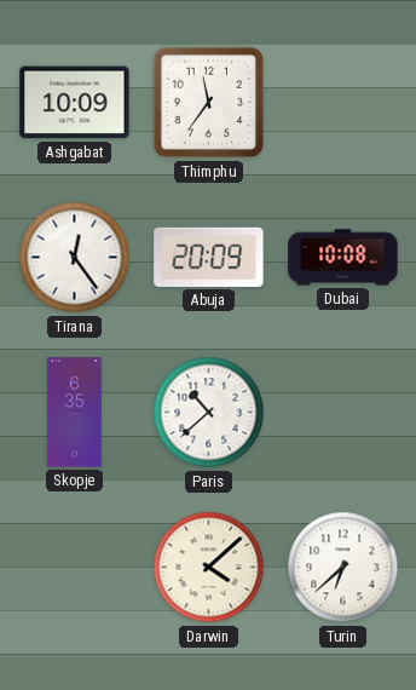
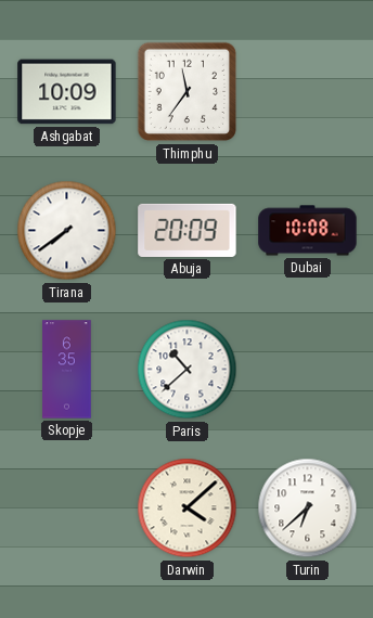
Tirana: 12:24 -> 7:39 (67, 231)
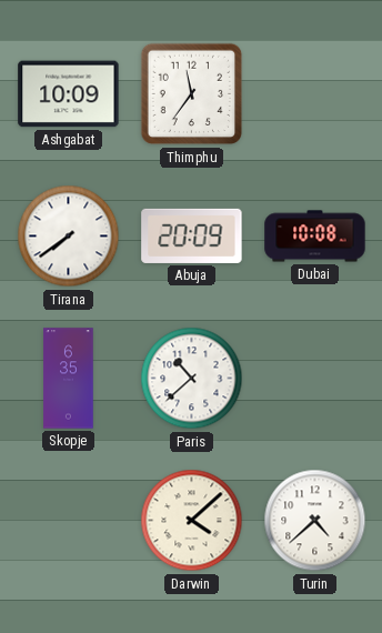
Turin: 6:38 -> 4:38 (315, 521)
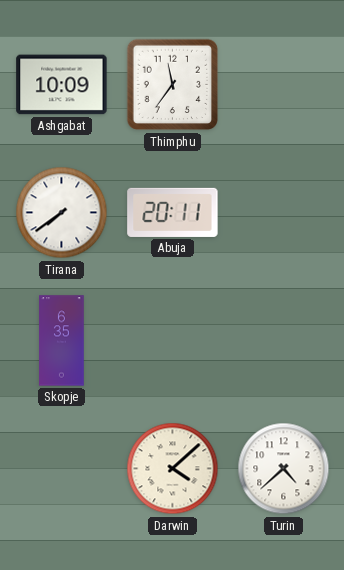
Abuja: 20:09 -> 20:11 (173, 212)
Dubai: 10:08 -> none (315, 237)
Paris: 10:38 -> none (192, 379)
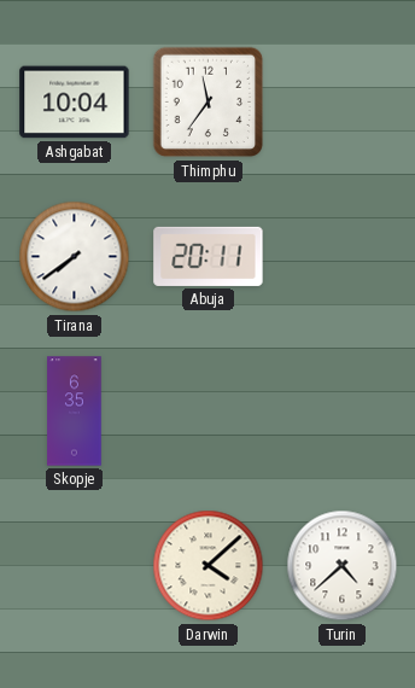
Ashgabat: 10:09 -> 10:04 (75, 103)
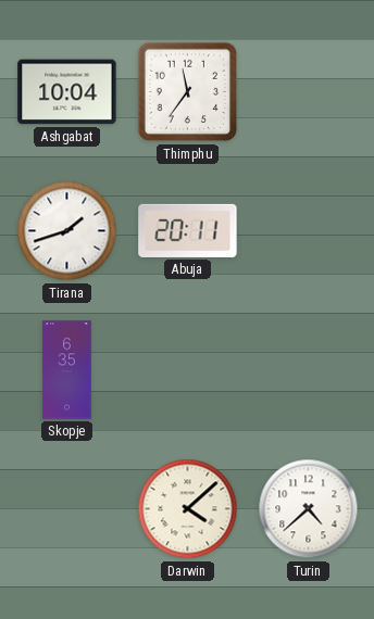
Tirana: 7:39 -> 1:42 (67, 231)
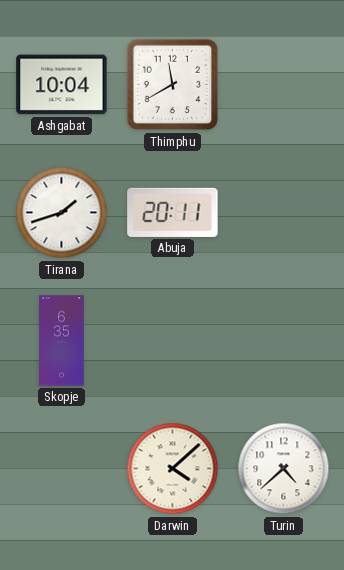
Thimphu: 11:36 -> 11:40 (173, 85)
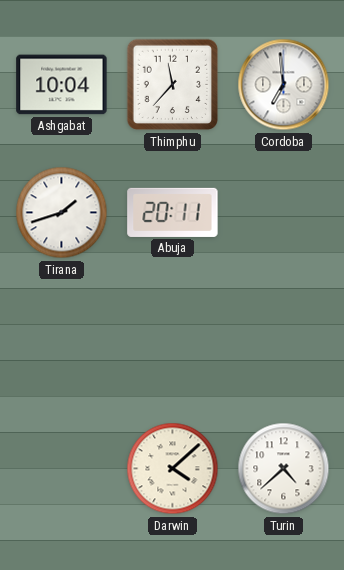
Thimphu: 11:40 -> 11:37 (173, 85)
Cordoba: none -> 6:59 (284, 85)
Skopje: 6:35 -> none (62, 341)
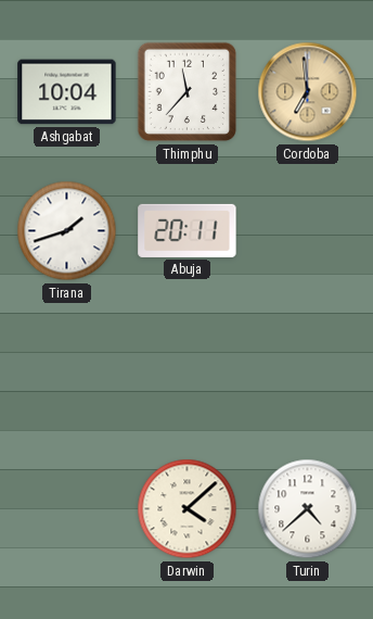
Cordoba dial: white -> champagne (308, 92)
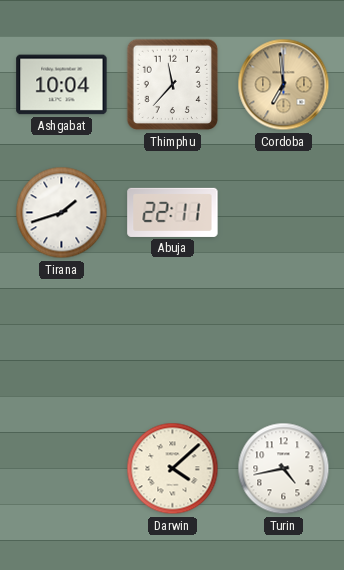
Abuja: 20:11 -> 22:11 (173, 212)
Turin: 4:38 -> 4:43 (284, 469)
